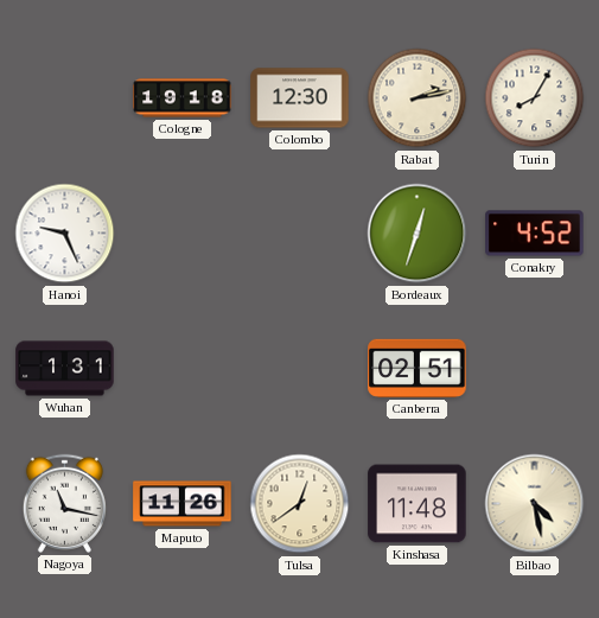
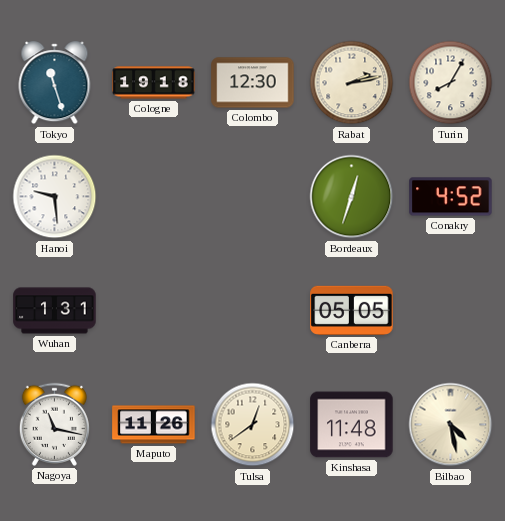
Tokyo: none -> 11:27 (55, 83)
Hanoi: 9:26 -> 9:29 (55, 197)
Canberra: 02:51 -> 05:05 (352, 310)
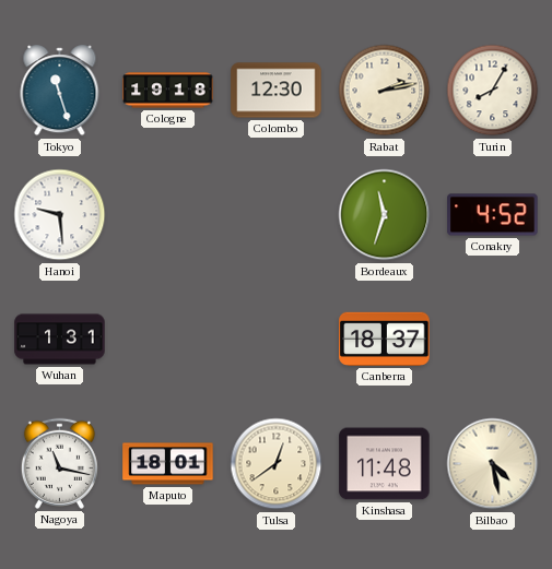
Bordeaux: 12:33 -> 11:33 (385, 215)
Canberra: 05:05 -> 18:37 (385, 339)
Maputo: 11:26 -> 18:01 (168, 464)
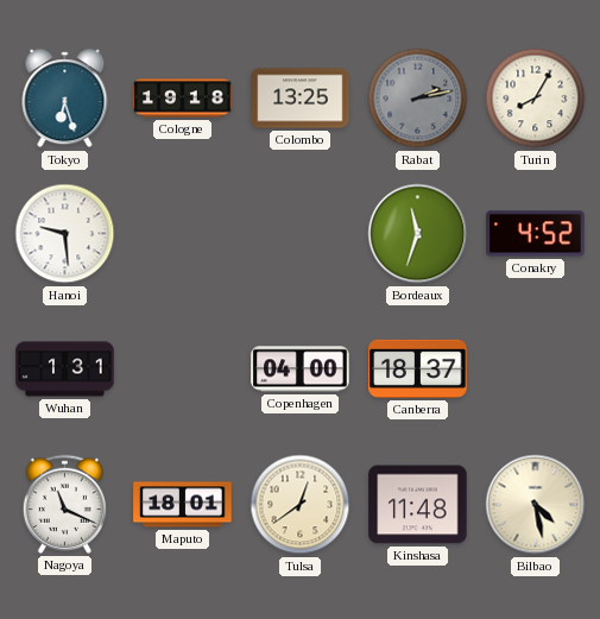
Tokyo: 11:27 -> 6:27 (65, 99)
Colombo: 12:30 -> 13:25 (301, 99)
Rabat dial: cream -> grey (418, 99)
Copenhagen: none -> 04:00 (301, 369)
Nagoya: 11:17 -> 11:19 (64, 504)
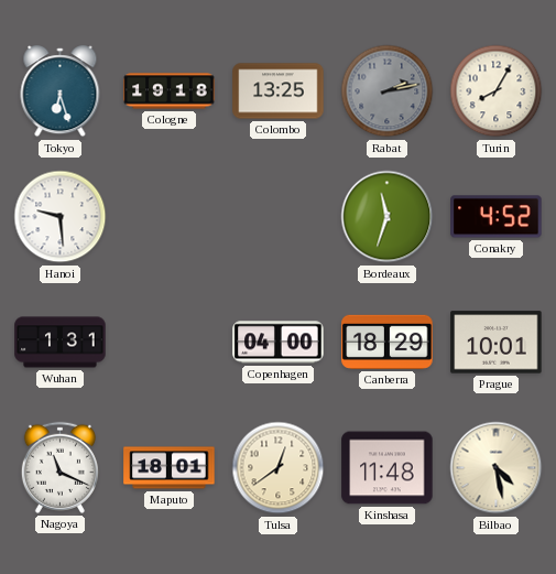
Canberra: 18:37 -> 18:29 (388, 342)
Prague: none -> 10:01 (497, 343)
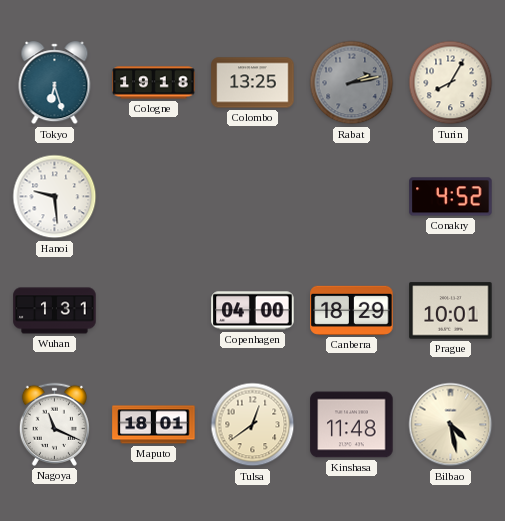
Bordeaux: 11:33 -> none (388, 217)
